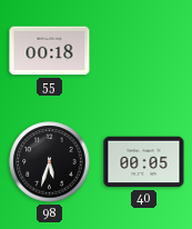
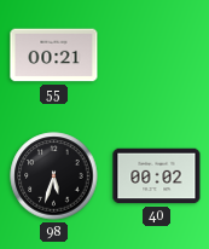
55: 00:18 -> 00:21 (54, 56)
40: 00:05 -> 00:02 (157, 176)
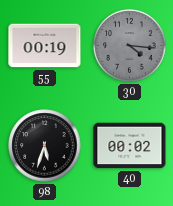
55: 00:21 -> 00:19 (45, 46)
30: none -> 4:16 (130, 46)
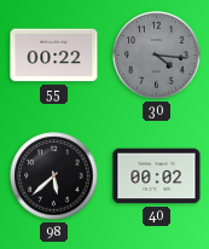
55: 00:19 -> 00:22 (54, 56)
98: 5:33 -> 5:38 (54, 176)
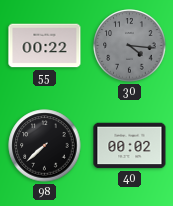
98: 5:38 -> 7:38 (45, 146)
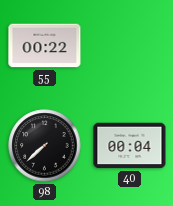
30: 4:16 -> none (130, 46)
40: 00:02 -> 00:04 (130, 146)
